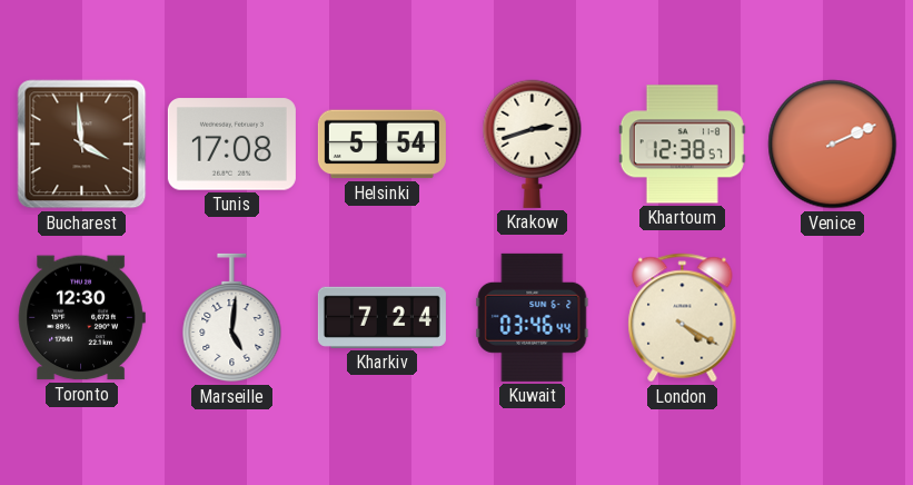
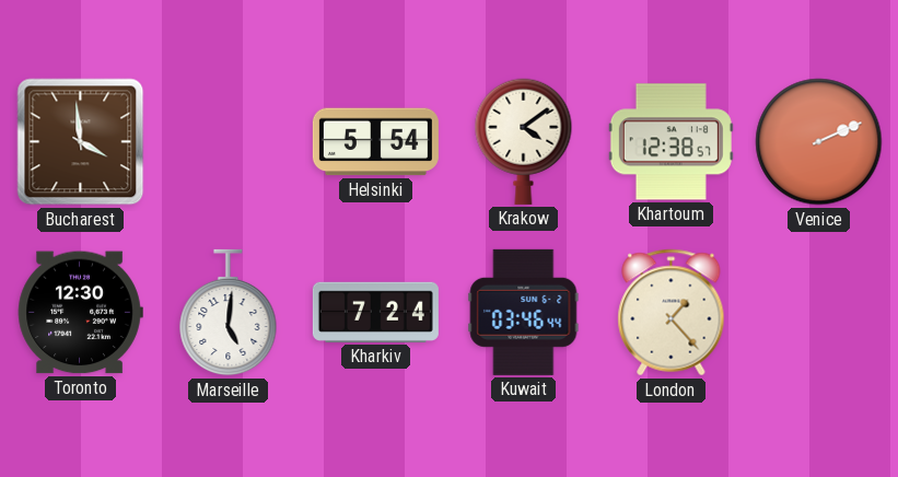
Tunis: 17:08 -> none (231, 145)
Krakow: 2:42 -> 4:09 (524, 141)
London: 4:20 -> 1:23 (672, 313)
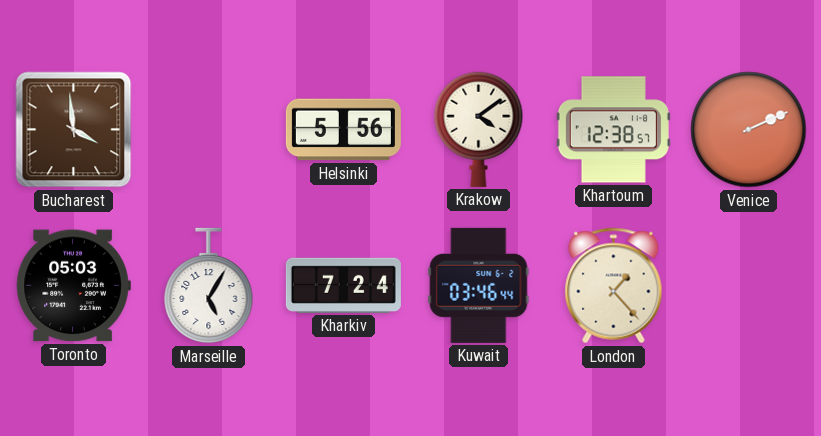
Helsinki: 5:54 -> 5:56 (343, 130)
Toronto: 12:30 -> 05:03 (73, 286)
Marseille: 5:01 -> 5:05 (209, 286)
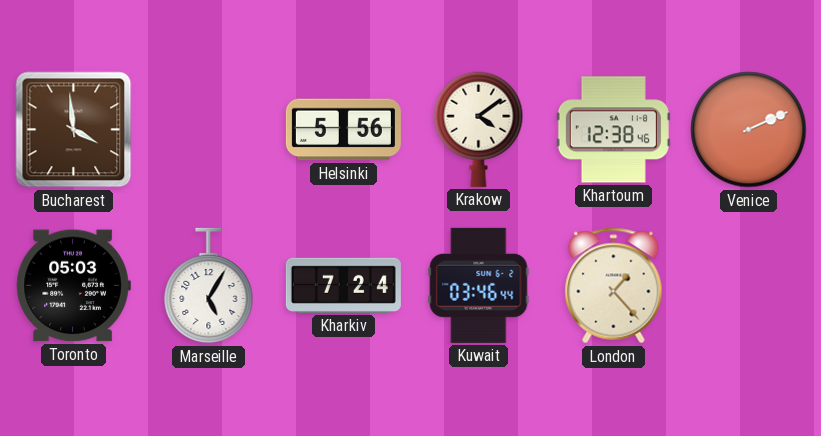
Khartoum: 12:38:57 -> 12:38:46 (613, 130)
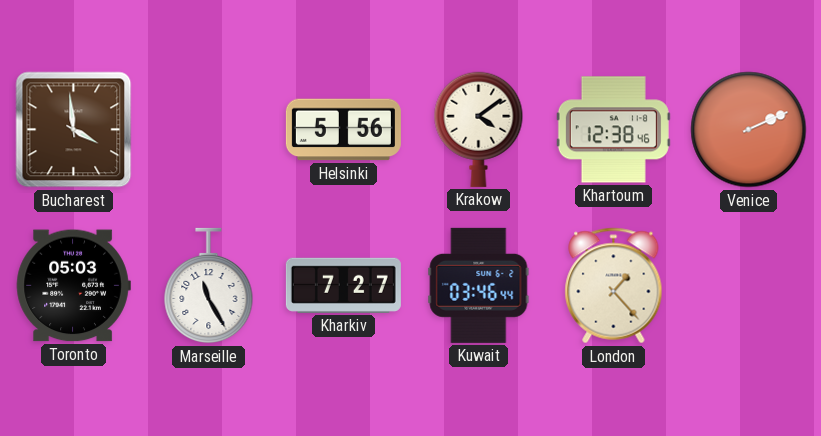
Marseille: 5:05 -> 11:25 (209, 286)
Kharkiv: 7:24 -> 7:27 (343, 285)
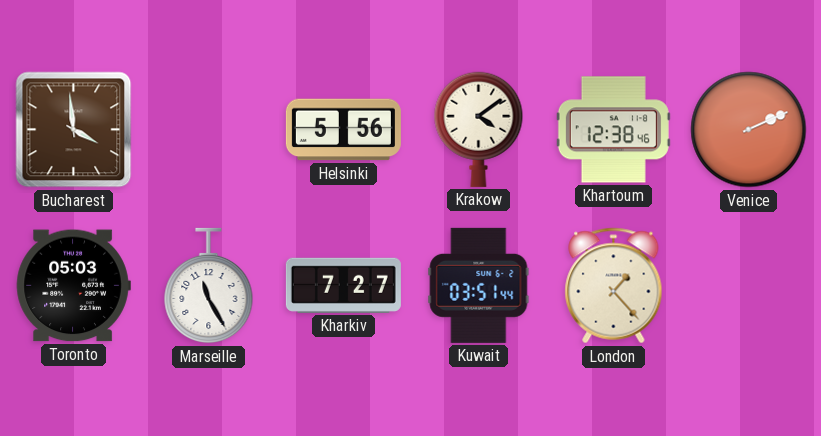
Kuwait: 03:46 -> 03:51 (479, 285)
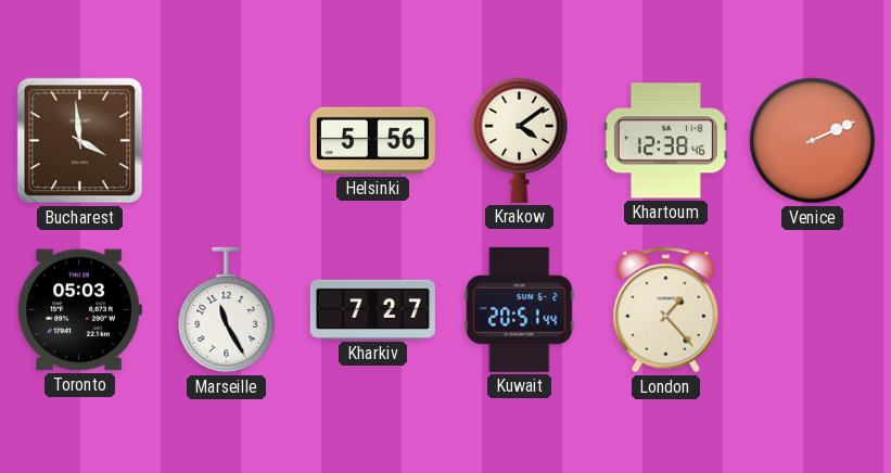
Kuwait: 03:51 -> 20:51 (520, 309)
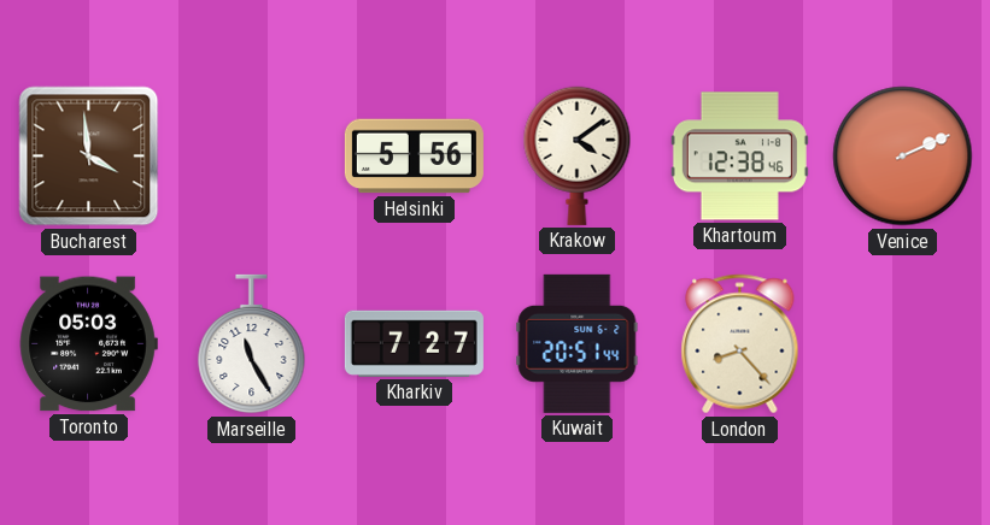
London: 1:23 -> 8:23 (740, 344)
